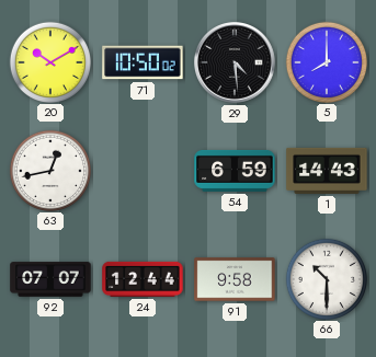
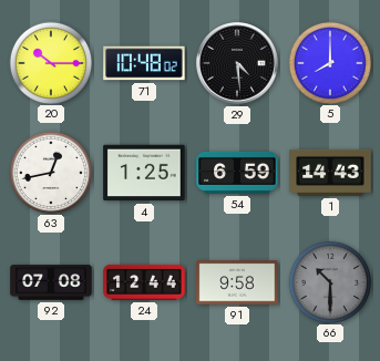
20: 10:10 -> 10:15 (50, 62)
71: 10:50 -> 10:48 (144, 63)
4: none -> 1:25 (144, 173)
92: 07:07 -> 07:08 (51, 282)
66 dial: white -> grey (329, 281)
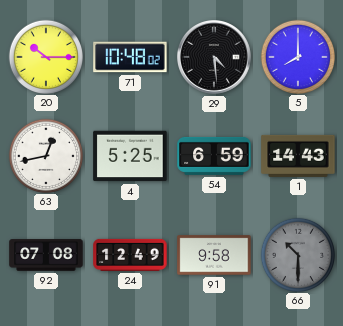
4: 1:25 -> 5:25 (130, 156)
24: 12:44 -> 12:49 (130, 255)
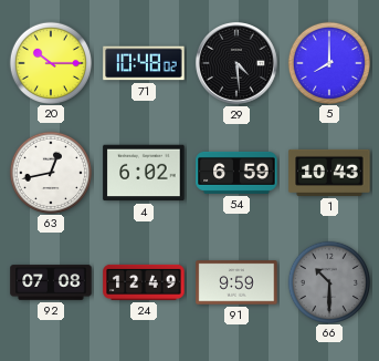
4: 5:25 -> 6:02 (144, 173)
1: 14:43 -> 10:43 (329, 173)
91: 9:58 -> 9:59 (236, 282)
